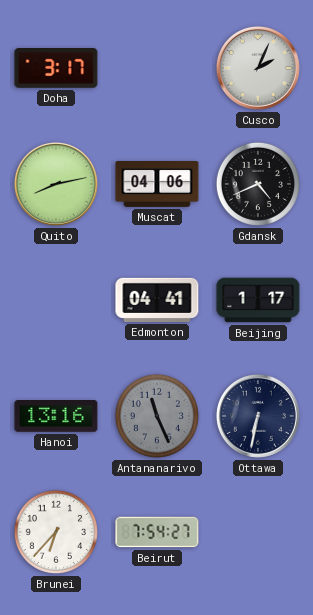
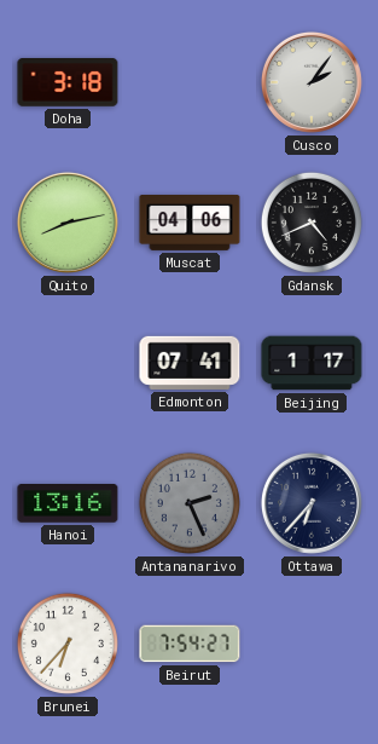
Doha: 3:17 -> 3:18 (68, 82)
Cusco: 2:04 -> 2:06 (312, 82)
Edmonton: 04:41 -> 07:41 (190, 363)
Antananarivo: 11:26 -> 2:26 (190, 503)
Ottawa: 6:32 -> 6:37 (312, 503)
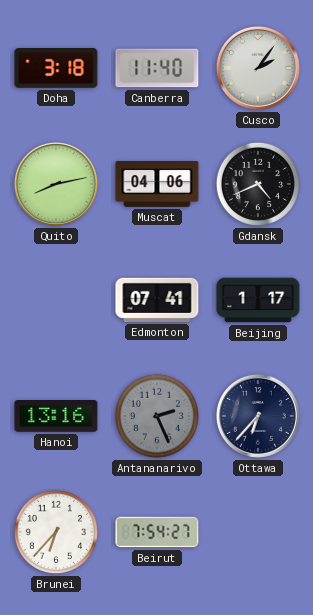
Canberra: none -> 11:40 (157, 68)
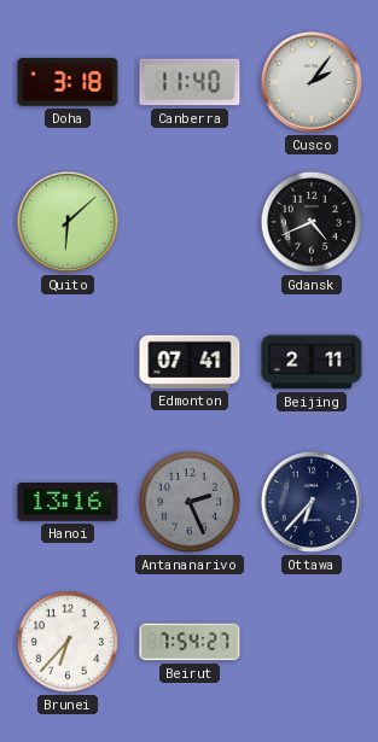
Quito: 8:13 -> 6:08 (68, 222)
Muscat: 04:06 -> none (157, 185)
Beijing: 1:17 -> 2:11 (312, 362)
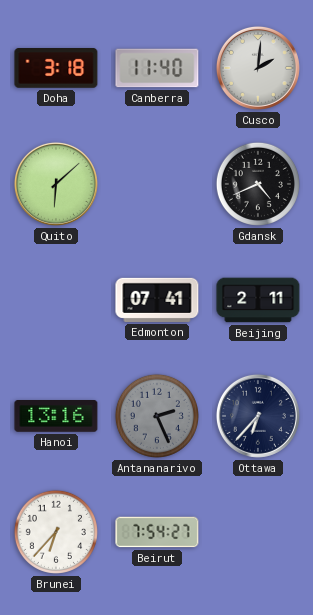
Cusco: 2:06 -> 2:01 (258, 68)
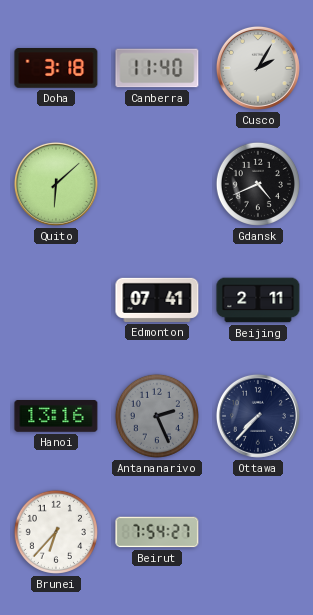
Cusco: 2:01 -> 2:05 (258, 68)
Ottawa: 6:37 -> 7:37 (258, 416)
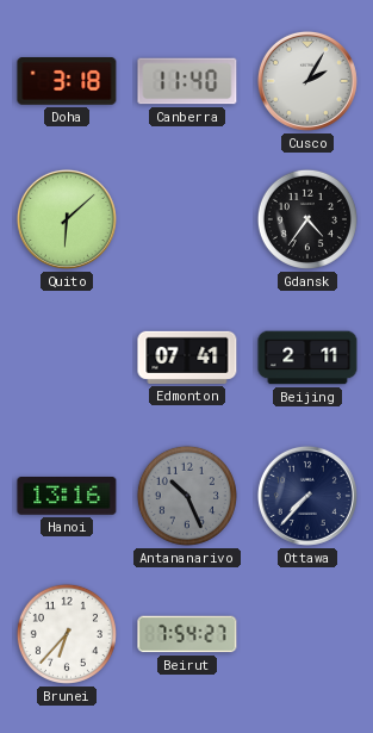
Gdansk: 4:41 -> 4:36 (307, 219)
Antananarivo: 2:26 -> 10:26 (187, 496)
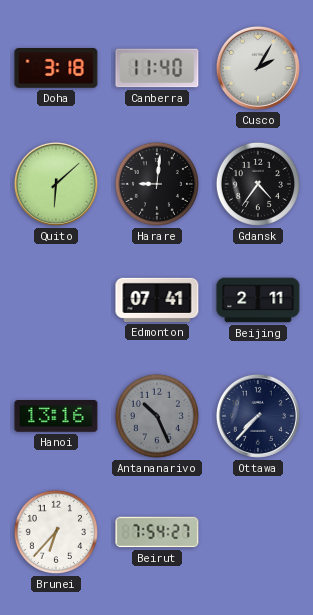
Harare: none -> 9:01 (157, 184)
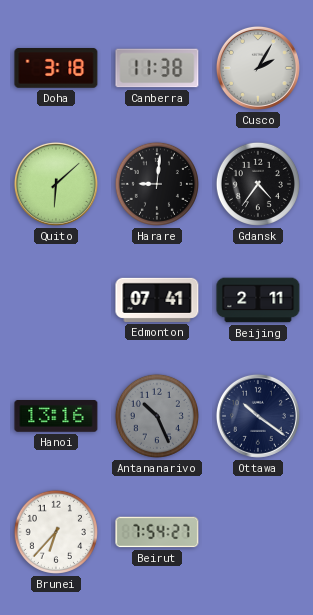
Canberra: 11:40 -> 11:38 (157, 68)
Ottawa: 7:37 -> 10:21 (258, 416)
